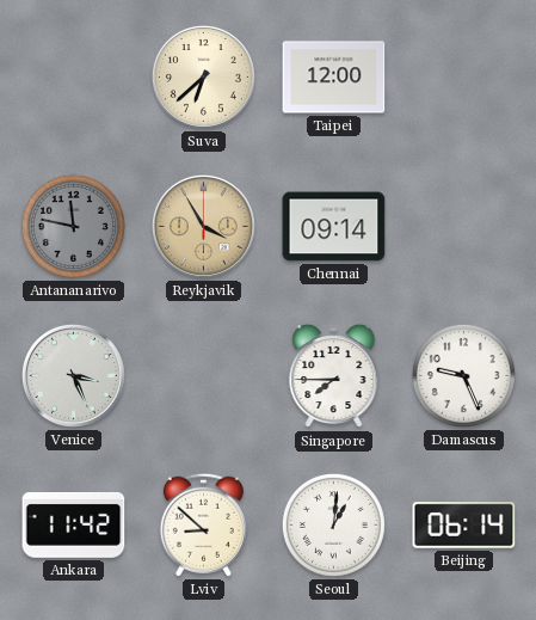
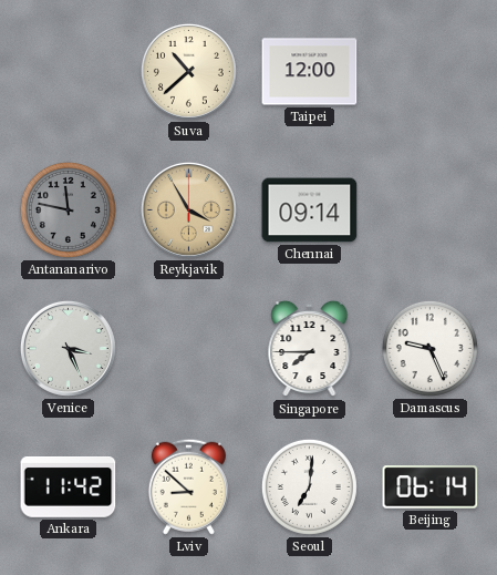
Suva: 6:38 -> 10:38 (188, 71)
Seoul: 1:01 -> 7:01 (309, 486)
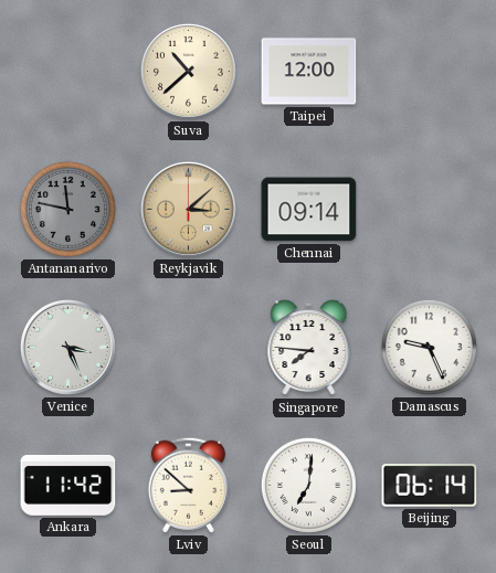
Reykjavik: 3:55 -> 3:08 (188, 209)
Singapore: 7:45 -> 7:46 (309, 348)
